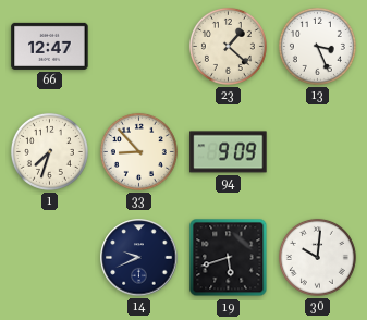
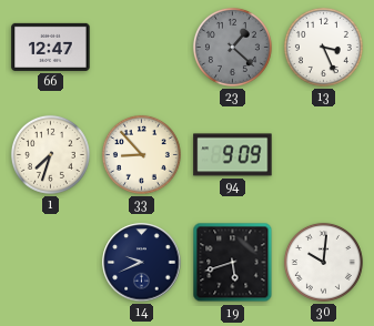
23 dial: cream -> grey (232, 47)
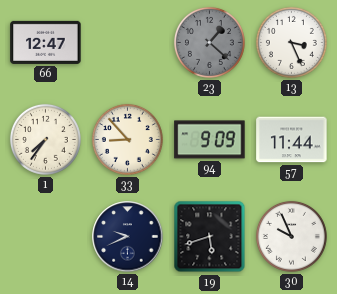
1: 7:33 -> 7:36 (45, 139)
57: none -> 11:44 (292, 140)
30: 10:01 -> 9:56 (291, 236)
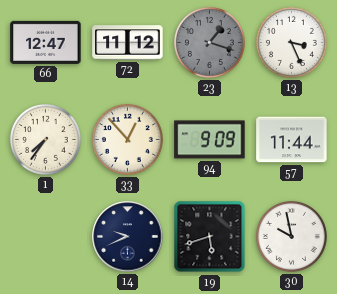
72: none -> 11:12 (128, 43)
23: 1:22 -> 1:18 (209, 42)
33: 8:53 -> 12:53 (127, 139)
30: 9:56 -> 9:58 (291, 236)
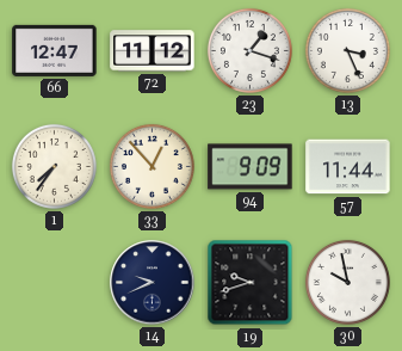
23 dial: grey -> white (249, 50)
19: 5:42 -> 9:42 (251, 283)
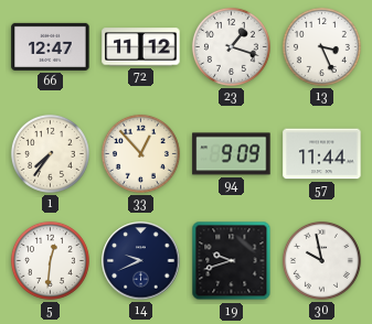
5: none -> 12:31 (50, 260)
